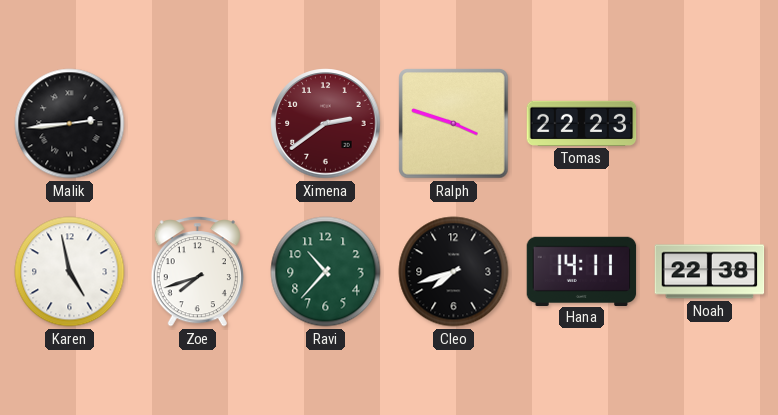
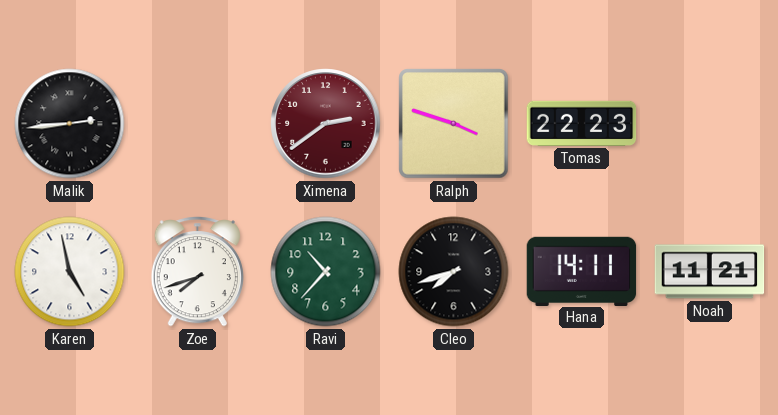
Noah: 22:38 -> 11:21 (710, 272)
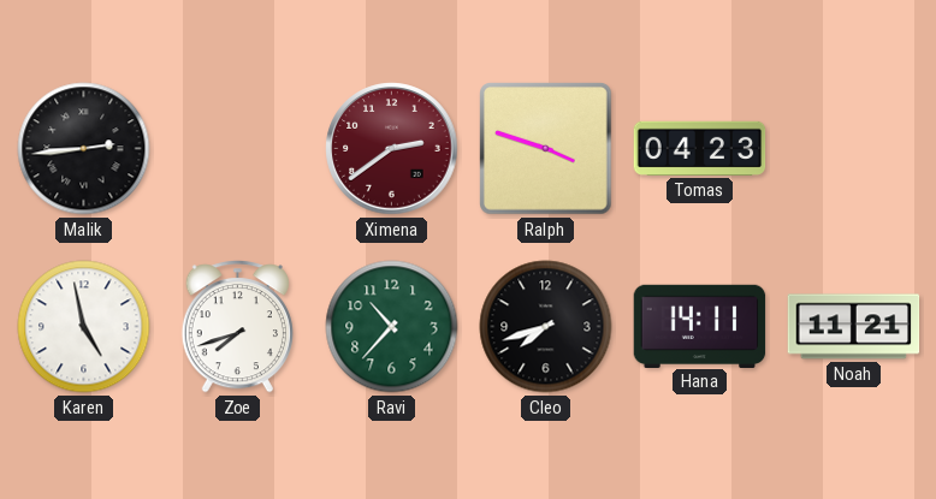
Tomas: 22:23 -> 04:23 (700, 148)
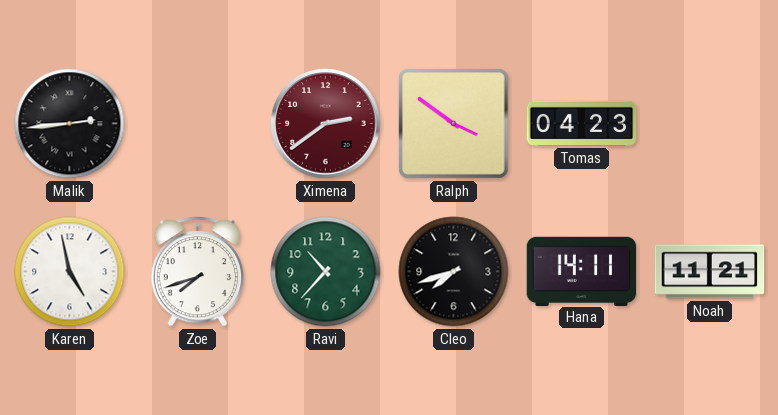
Ralph: 3:48 -> 3:51 (454, 124)
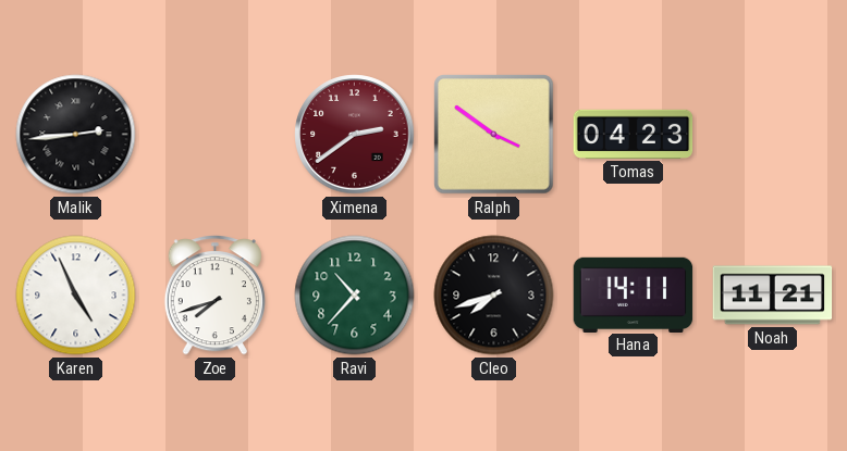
Karen: 4:58 -> 4:56 (76, 296)
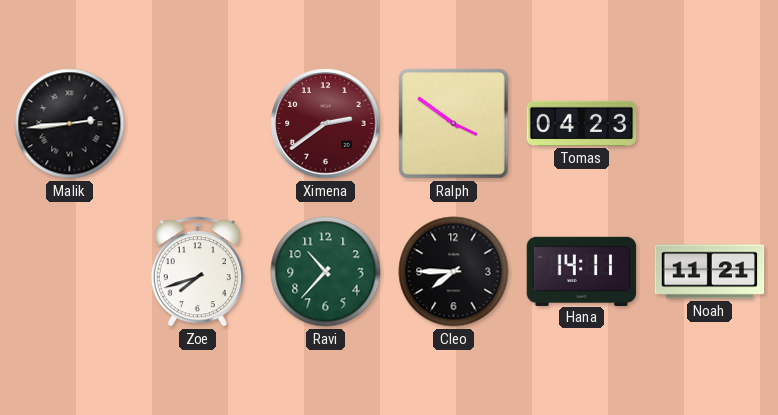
Karen: 4:56 -> none (76, 296)
Cleo: 7:42 -> 7:45 (454, 272)
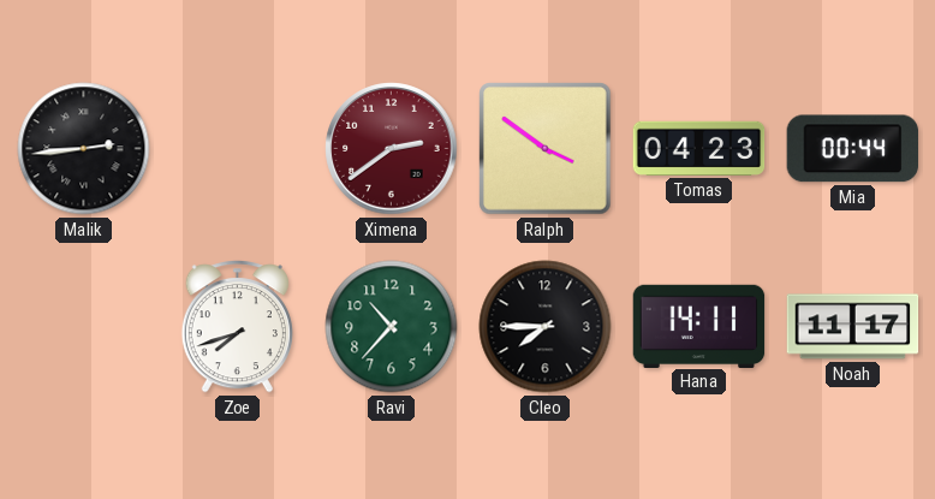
Mia: none -> 00:44 (852, 149)
Noah: 11:21 -> 11:17 (853, 327)
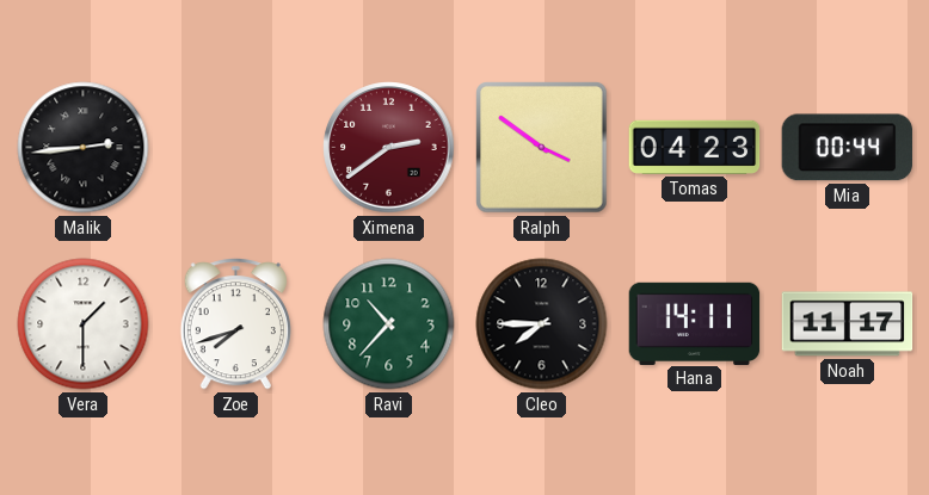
Vera: none -> 1:30 (84, 324)
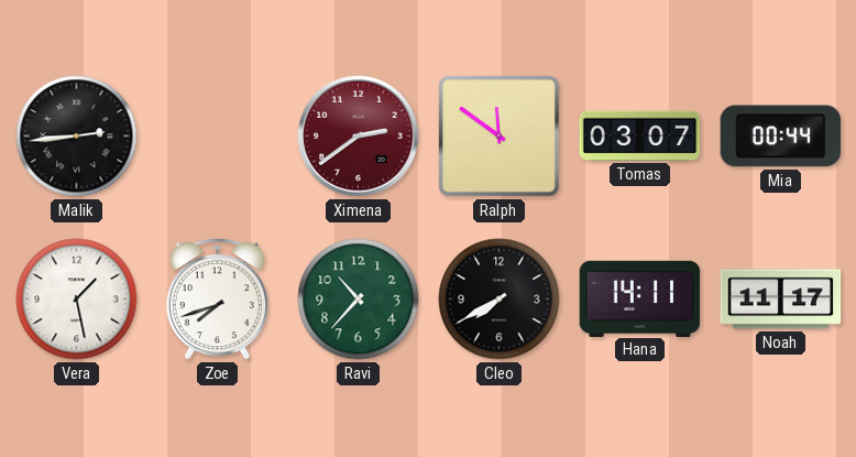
Ralph: 3:51 -> 11:51 (500, 137)
Tomas: 04:23 -> 03:07 (640, 135)
Vera: 1:30 -> 1:28 (77, 300)
Cleo: 7:45 -> 7:40 (500, 300)
